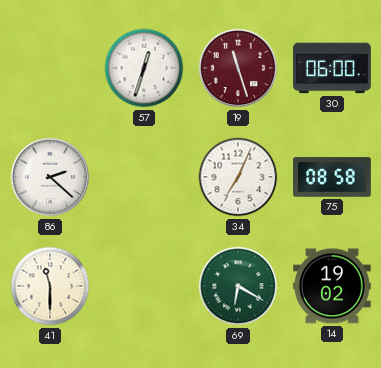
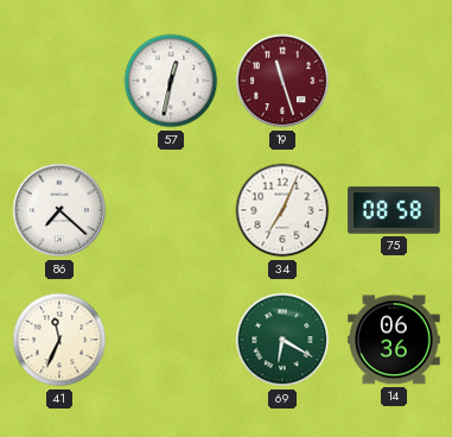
57: 12:33 -> 12:32 (171, 81)
30: 06:00 -> none (332, 68)
86: 2:22 -> 7:22 (59, 210)
41: 11:30 -> 11:34 (59, 340)
14: 19:02 -> 06:36 (394, 340)
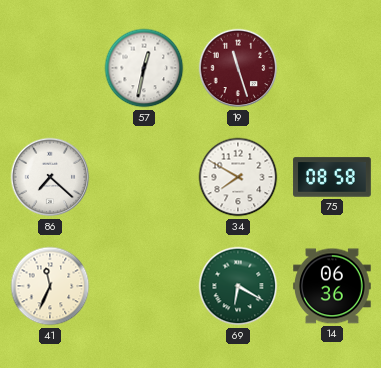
34: 7:04 -> 7:50 (238, 177)
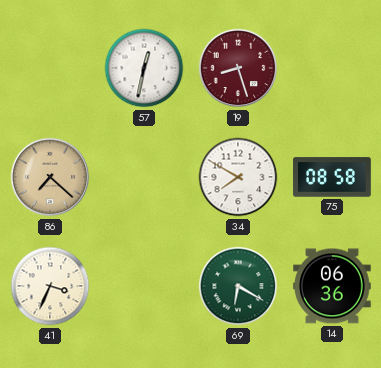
19: 11:27 -> 8:27 (238, 68)
86 dial: white -> champagne (50, 177)
41: 11:34 -> 3:34 (50, 286)
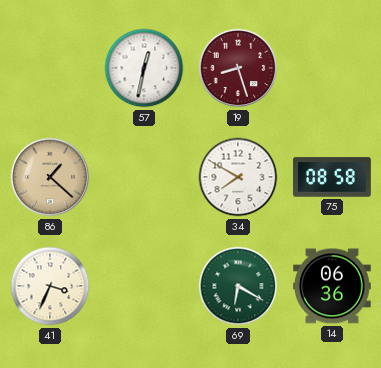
86: 7:22 -> 1:22 (50, 177)
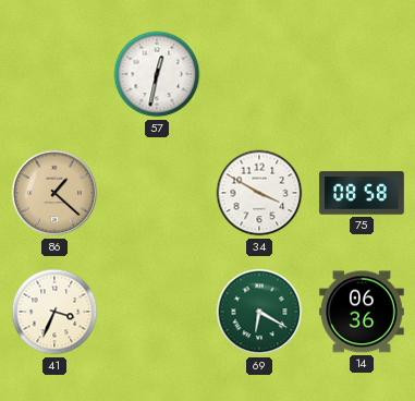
19: 8:27 -> none (238, 68)
34: 7:50 -> 3:50 (259, 193)
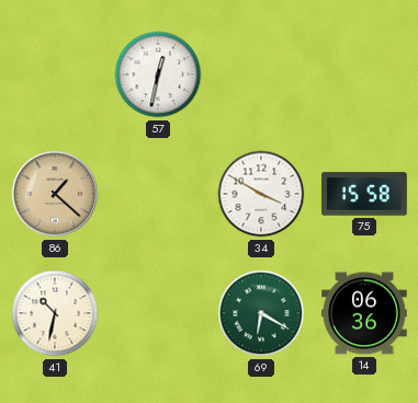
75: 08:58 -> 15:58 (364, 194)
41: 3:34 -> 10:32 (55, 313)
